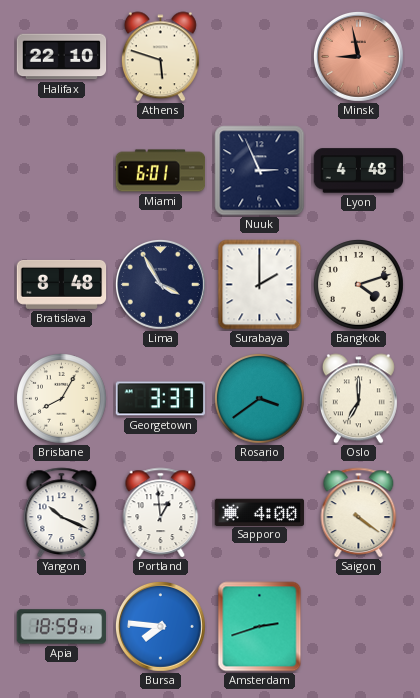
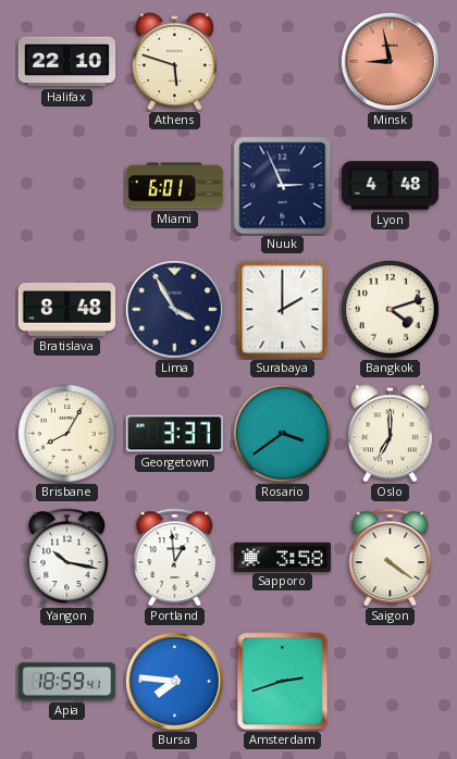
Yangon: 10:19 -> 10:17 (67, 558)
Sapporo: 4:00 -> 3:58 (283, 557)
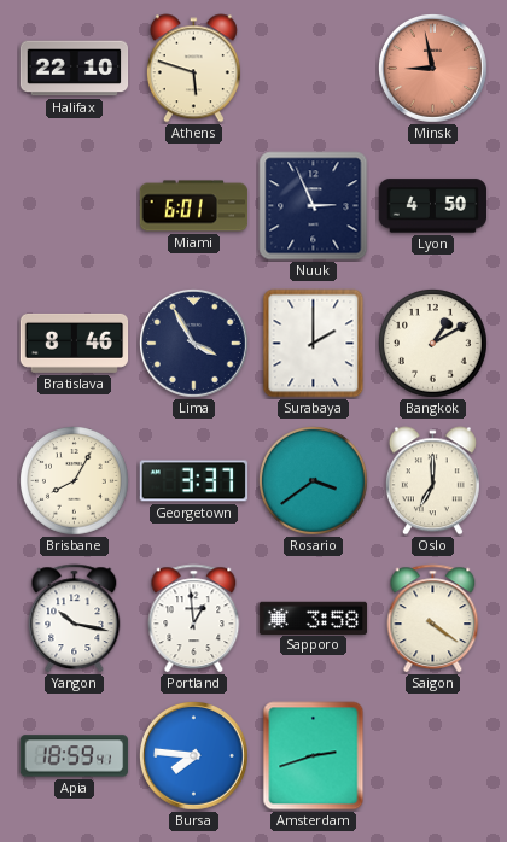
Lyon: 4:48 -> 4:50 (433, 206)
Bratislava: 8:48 -> 8:46 (75, 343)
Bangkok: 4:12 -> 1:10 (433, 344)
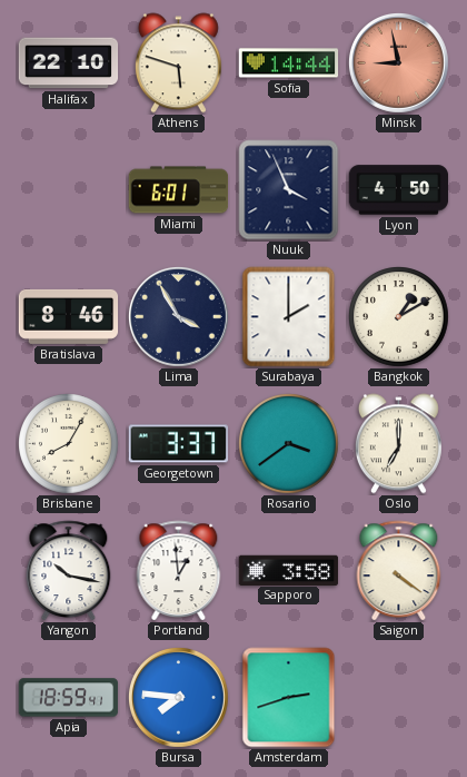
Sofia: none -> 14:44 (289, 63)
Nuuk: 2:56 -> 3:56 (289, 190)
